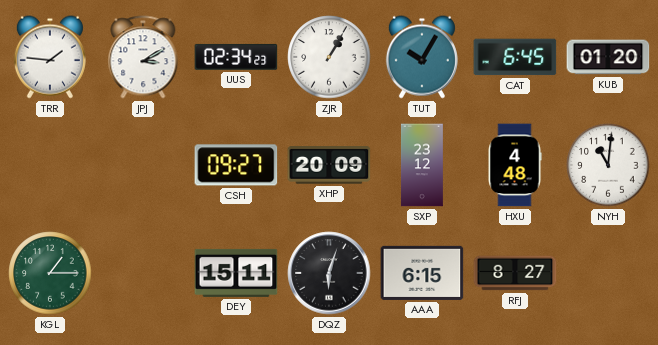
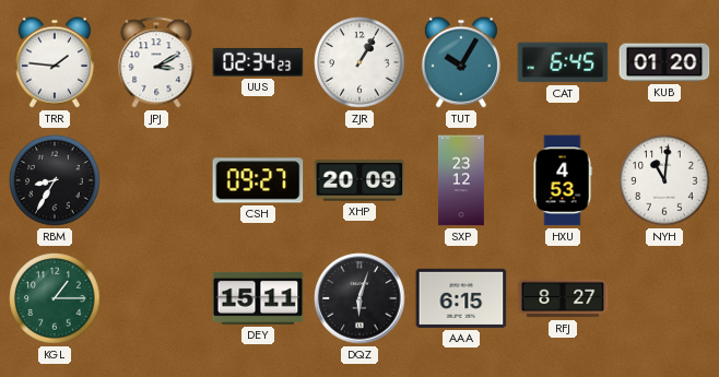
RBM: none -> 8:35 (55, 180)
HXU: 4:48 -> 4:53 (563, 180)
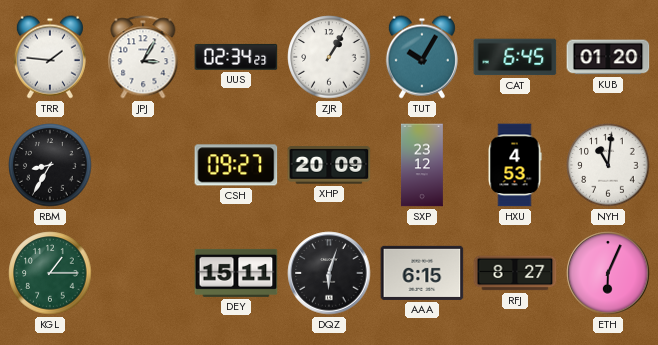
JPJ: 3:10 -> 3:05 (143, 57)
ETH: none -> 6:04 (608, 273)
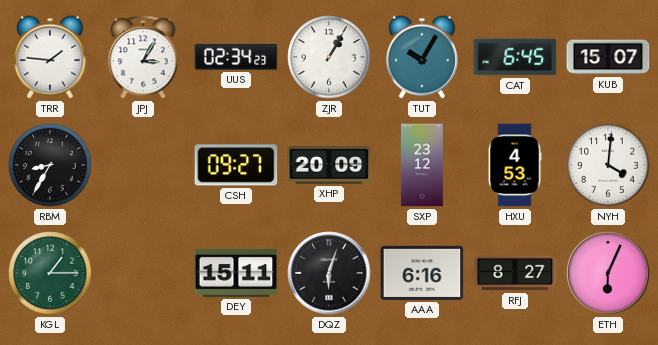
KUB: 01:20 -> 15:07 (608, 57)
NYH: 11:01 -> 4:01 (608, 165)
AAA: 6:15 -> 6:16 (422, 273)
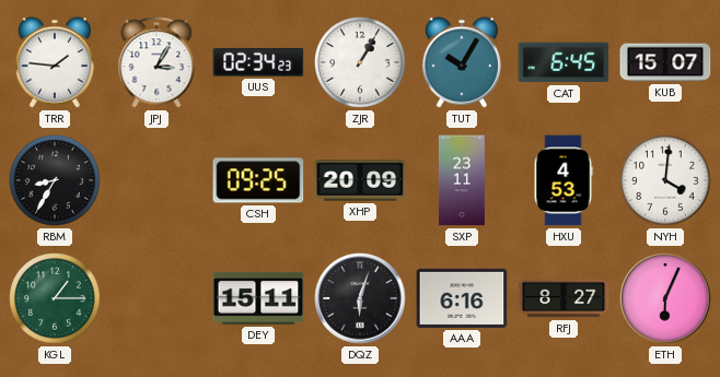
CSH: 09:27 -> 09:25 (258, 180)
SXP: 23:12 -> 23:11 (462, 180)
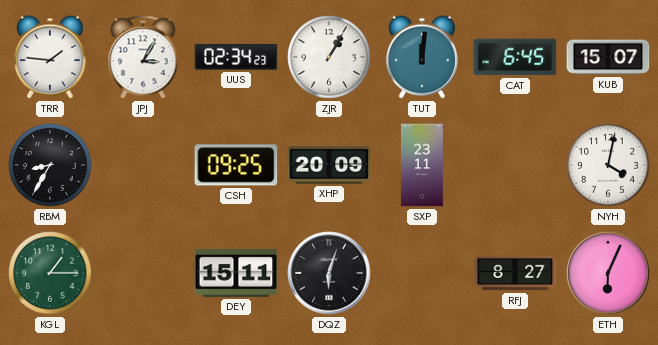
TUT: 10:05 -> 12:01 (422, 57)
HXU: 4:53 -> none (564, 180)
NYH: 4:01 -> 4:02 (608, 165)
AAA: 6:16 -> none (462, 298)
